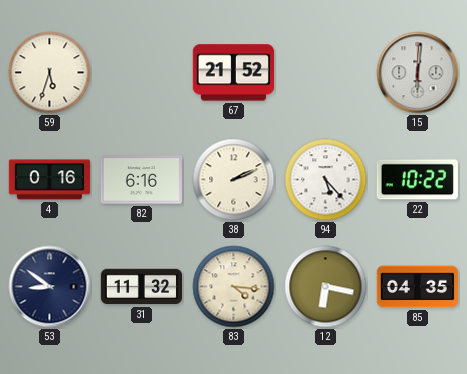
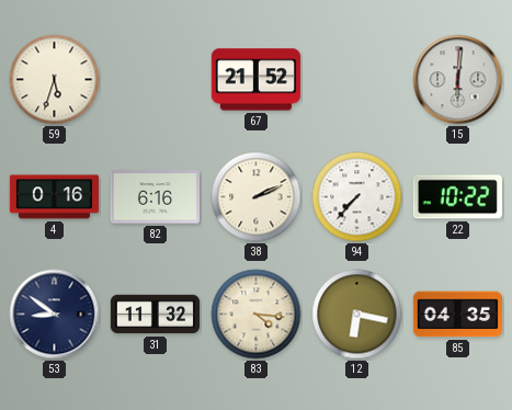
94: 5:23 -> 7:37 (357, 197)
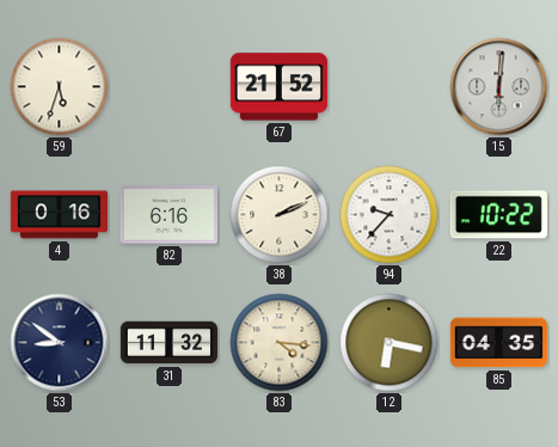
94: 7:37 -> 9:37 (390, 215)
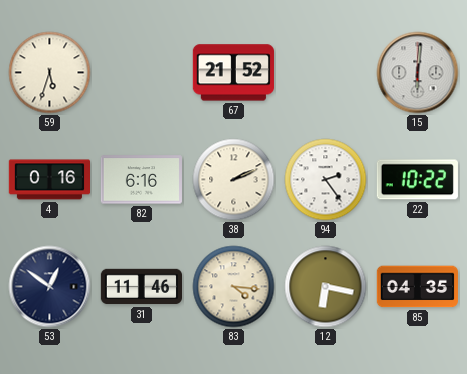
94: 9:37 -> 2:24 (326, 180)
53: 8:51 -> 12:51 (50, 287)
31: 11:32 -> 11:46 (141, 287)
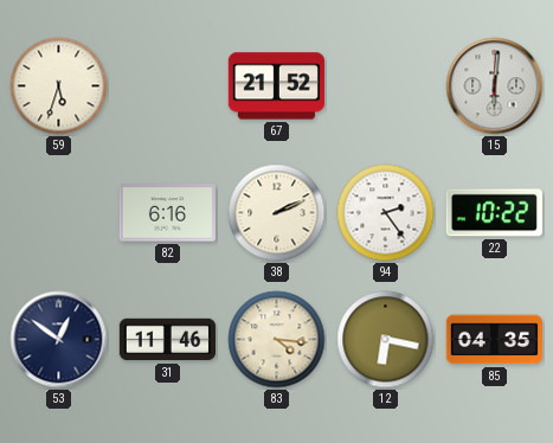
4: 0:16 -> none (49, 180)
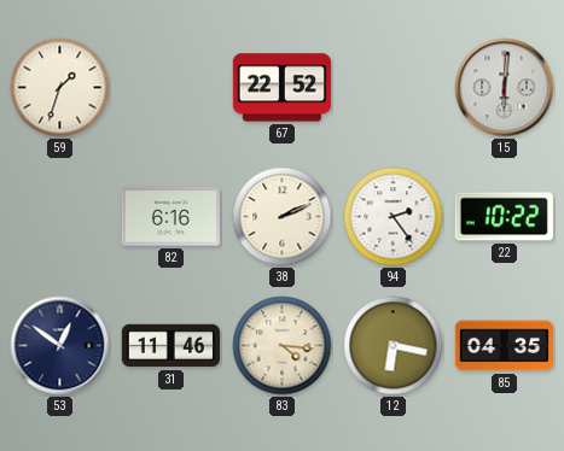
59: 5:33 -> 1:33 (60, 88)
67: 21:52 -> 22:52 (281, 88)
